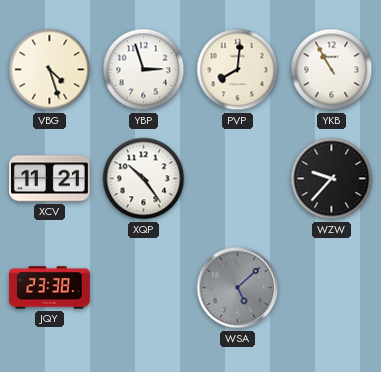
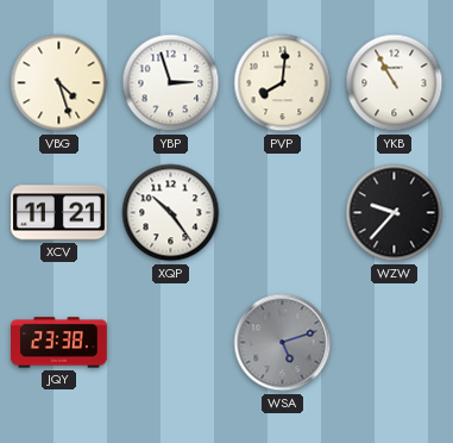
WSA: 5:08 -> 5:12 (283, 343)
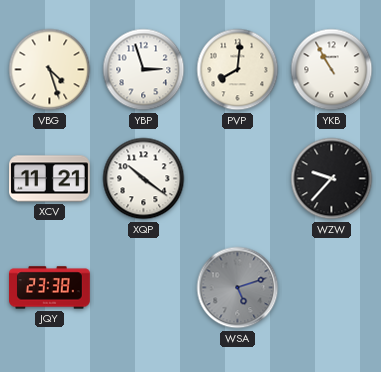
XQP: 10:24 -> 10:21 (144, 179)
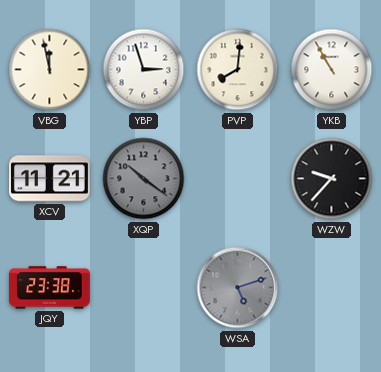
VBG: 4:27 -> 11:58 (50, 70)
XQP dial: white -> grey (144, 179)
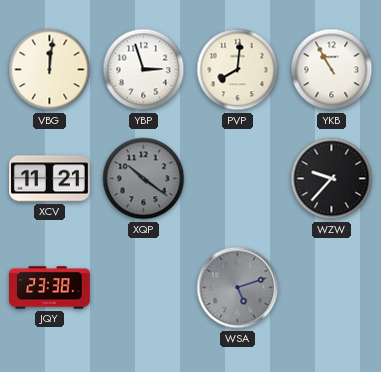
VBG: 11:58 -> 12:01 (50, 70)
